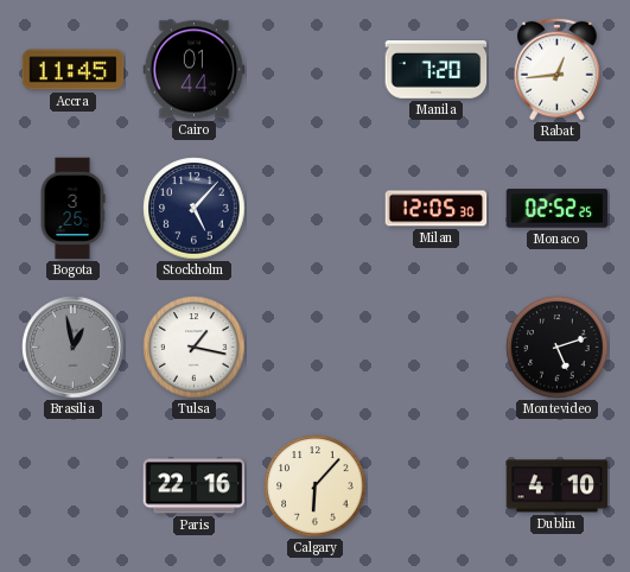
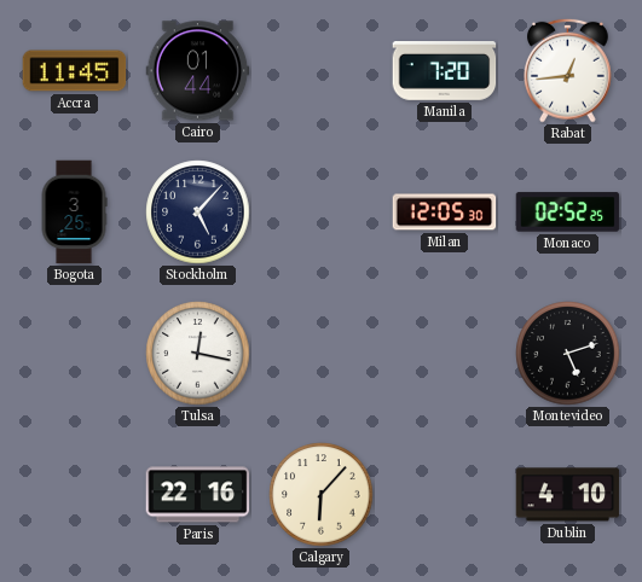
Brasilia: 12:58 -> none (74, 348)
Tulsa: 1:17 -> 12:17 (198, 354)
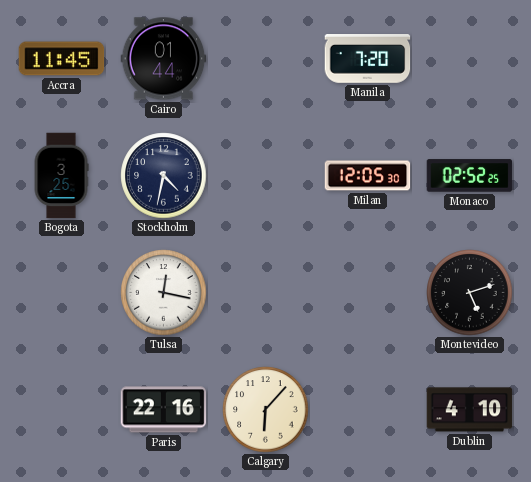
Rabat: 12:44 -> none (568, 70)
Stockholm: 5:07 -> 4:32 (164, 176)
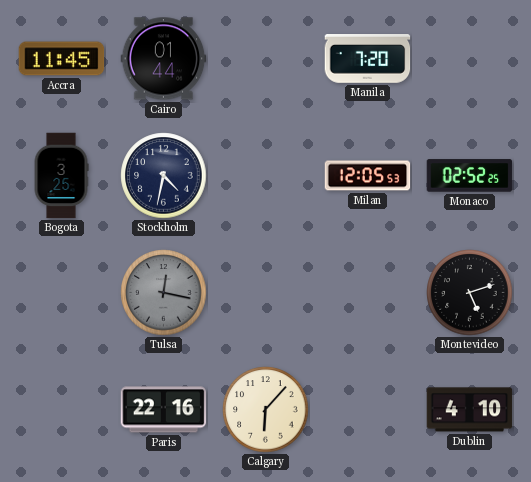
Milan: 12:05:30 -> 12:05:53 (368, 176)
Tulsa dial: white -> grey (164, 293)
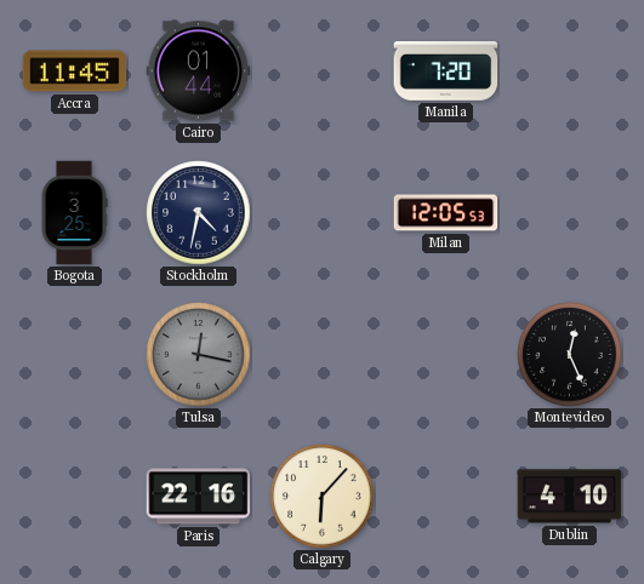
Monaco: 02:52 -> none (470, 176)
Montevideo: 5:12 -> 12:26 (570, 355)
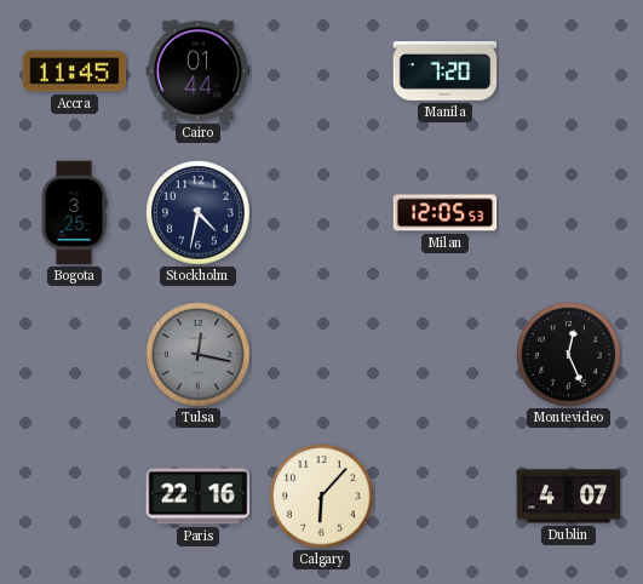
Dublin: 4:10 -> 4:07 (569, 497)
